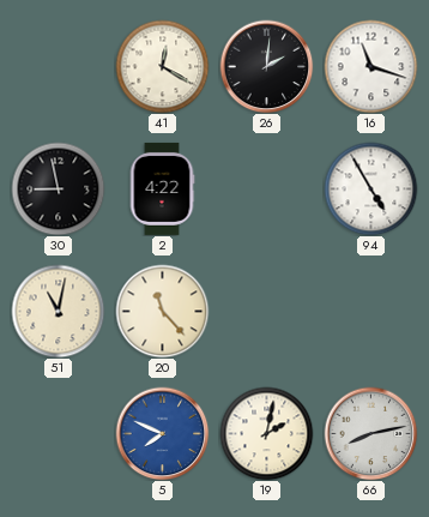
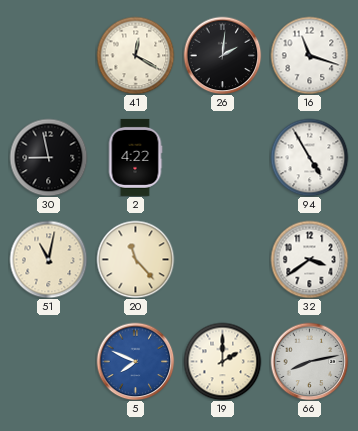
32: none -> 3:39 (309, 259)
19: 2:02 -> 2:00 (222, 361)
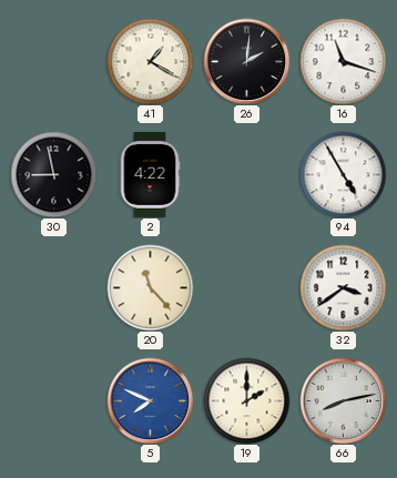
41: 12:20 -> 1:20 (150, 61)
51: 11:02 -> none (48, 259)
